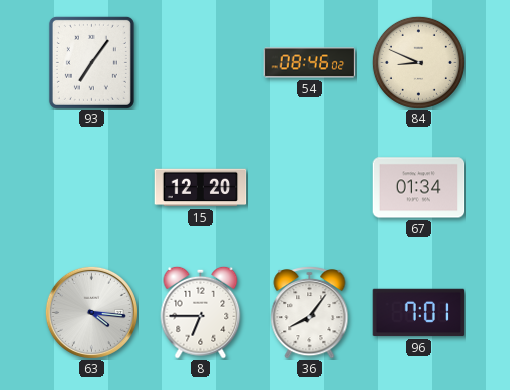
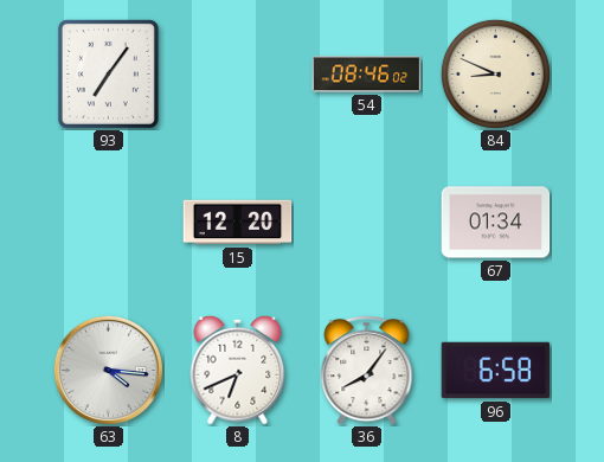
8: 6:45 -> 6:41 (238, 370)
96: 7:01 -> 6:58 (496, 371)
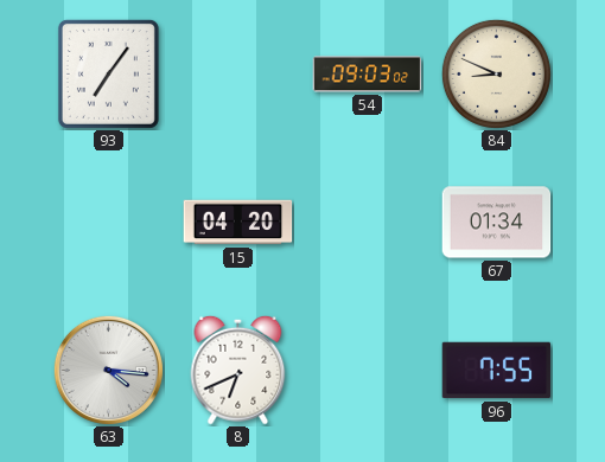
54: 08:46 -> 09:03 (368, 75)
15: 12:20 -> 04:20 (238, 223)
36: 8:06 -> none (367, 370)
96: 6:58 -> 7:55 (497, 371)
